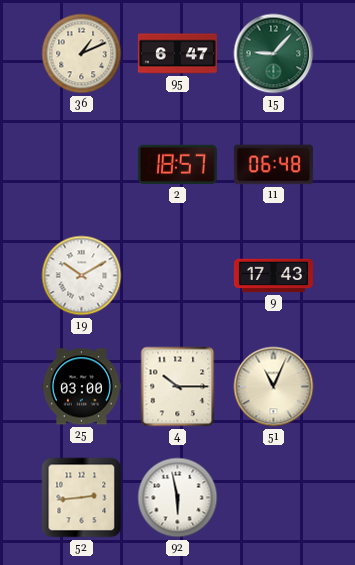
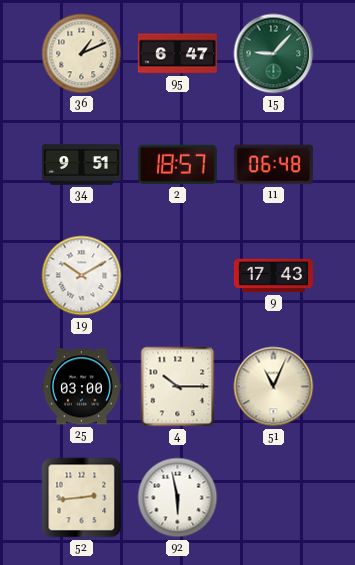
34: none -> 9:51 (81, 165)
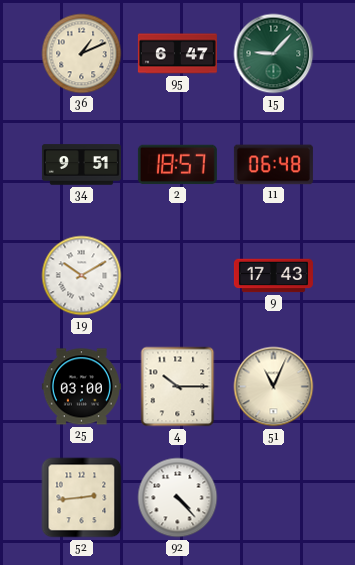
92: 5:58 -> 4:23 (178, 498)
